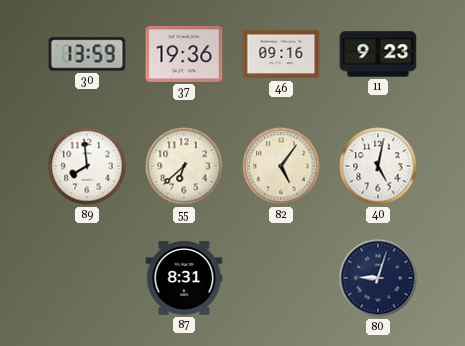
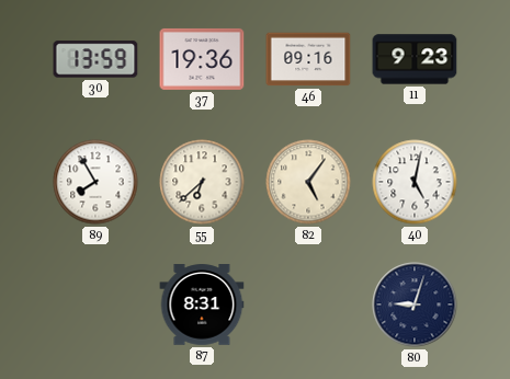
89: 7:59 -> 7:55 (95, 182)
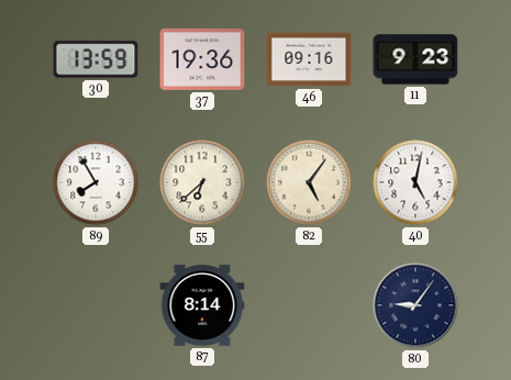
87: 8:31 -> 8:14 (202, 305)
80: 9:03 -> 9:06 (415, 305)
